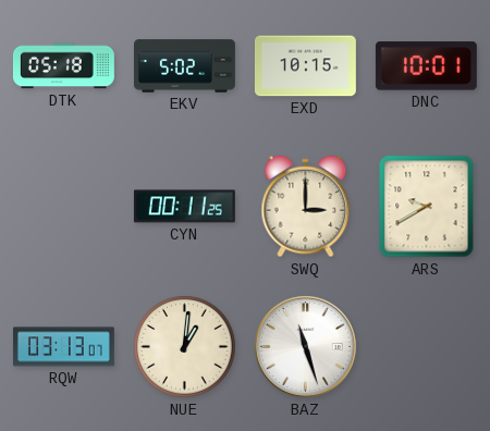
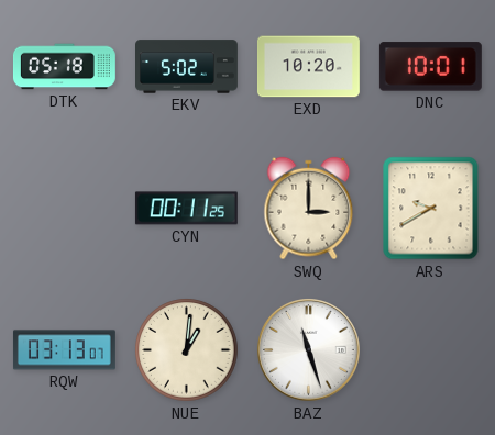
EXD: 10:15 -> 10:20 (308, 67)
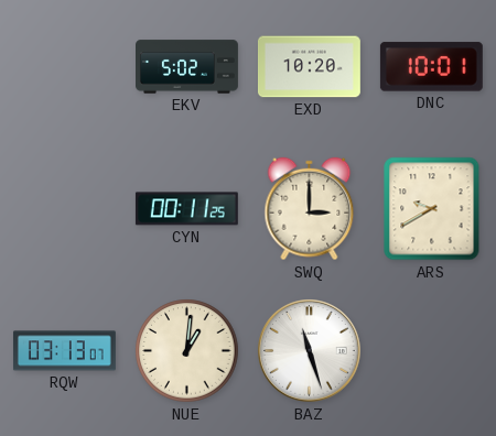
DTK: 05:18 -> none (64, 67)
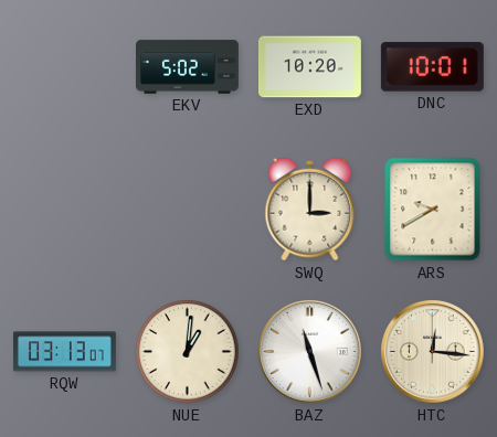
CYN: 00:11 -> none (186, 209)
HTC: none -> 12:16 (433, 352)
